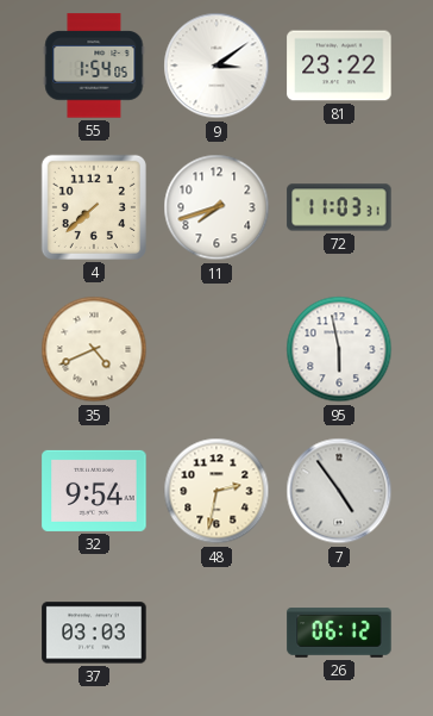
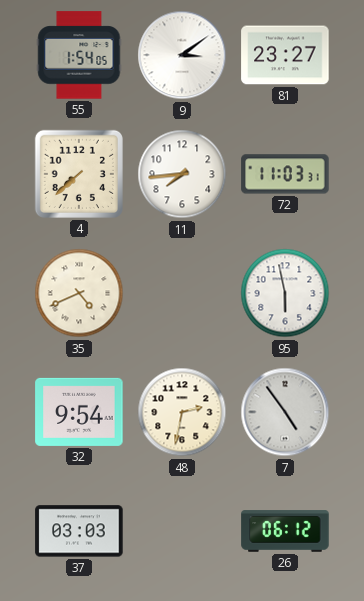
81: 23:22 -> 23:27 (285, 55)
11: 7:42 -> 7:44 (182, 174)
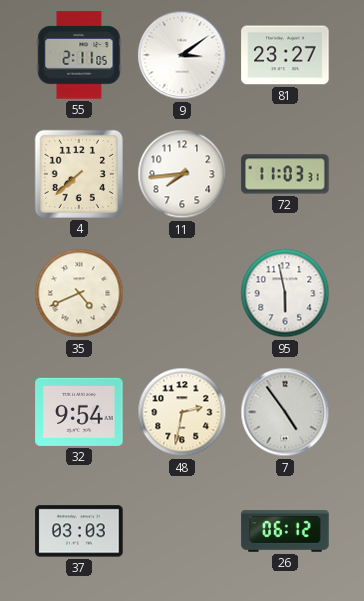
55: 1:54 -> 2:11 (79, 55)
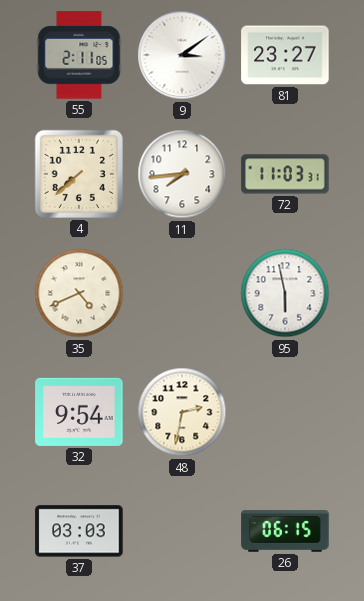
7: 4:54 -> none (285, 412)
26: 06:12 -> 06:15 (285, 531)
